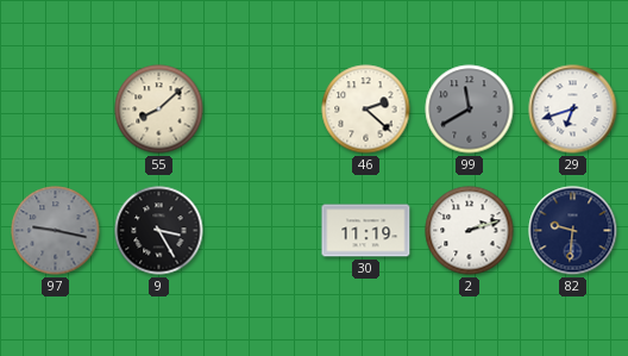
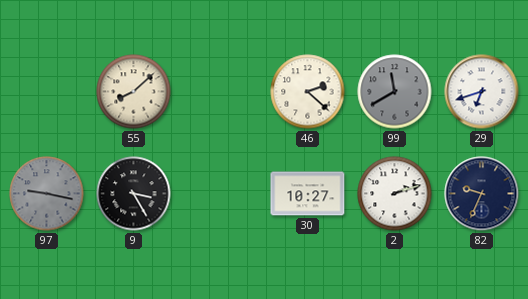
30: 11:19 -> 10:27 (308, 194)
82: 9:31 -> 9:34 (482, 194)
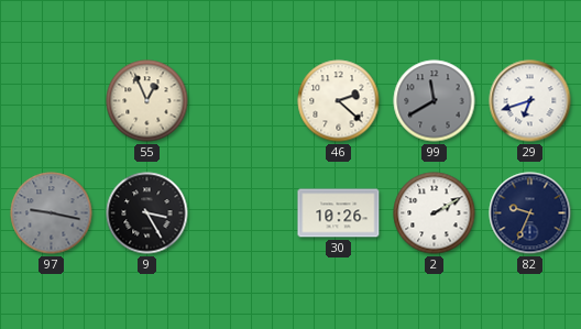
55: 8:08 -> 12:56 (147, 101)
30: 10:27 -> 10:26 (339, 213)
2: 2:12 -> 2:10 (435, 213)
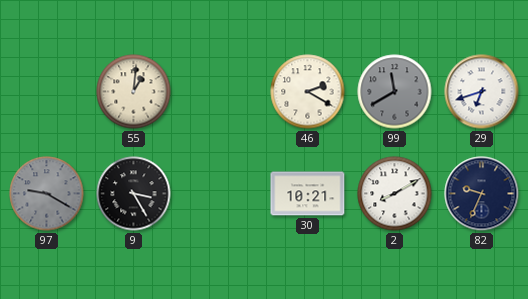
55: 12:56 -> 1:01 (134, 92)
46: 2:22 -> 2:20 (308, 92)
97: 9:17 -> 9:20 (47, 194)
30: 10:26 -> 10:21 (308, 194)
2: 2:10 -> 8:10 (395, 194)
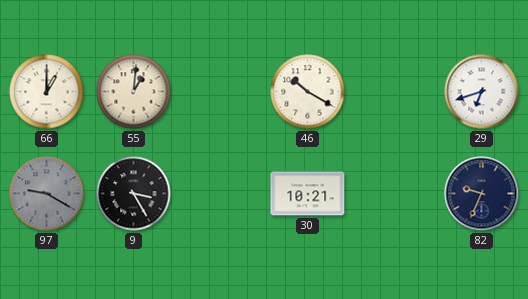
66: none -> 1:00 (47, 92)
46: 2:20 -> 10:20 (308, 92)
99: 11:40 -> none (395, 92)
2: 8:10 -> none (395, 194)
